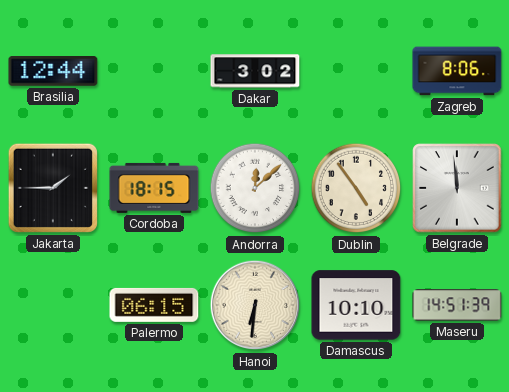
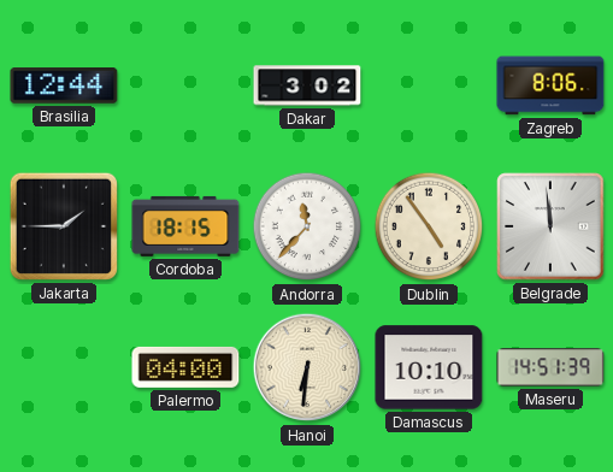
Andorra: 12:08 -> 11:37 (307, 226)
Palermo: 06:15 -> 04:00 (185, 367)
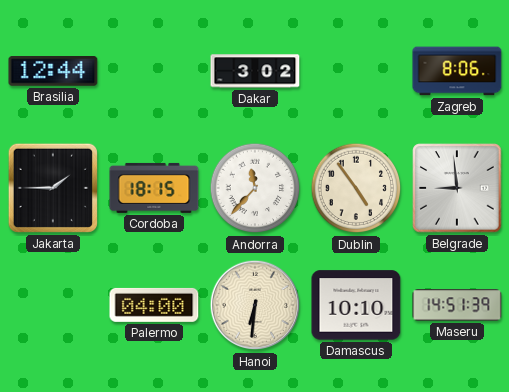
Belgrade: 11:59 -> 8:59 (457, 188)
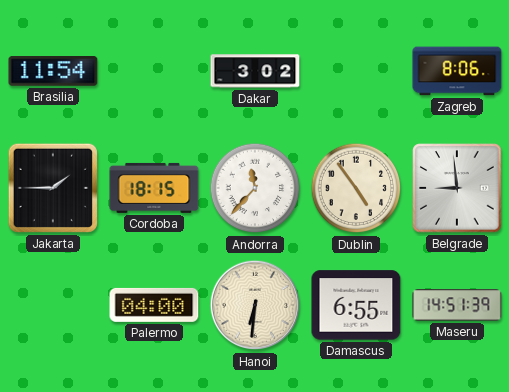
Brasilia: 12:44 -> 11:54 (53, 72)
Damascus: 10:10 -> 6:55 (356, 305)
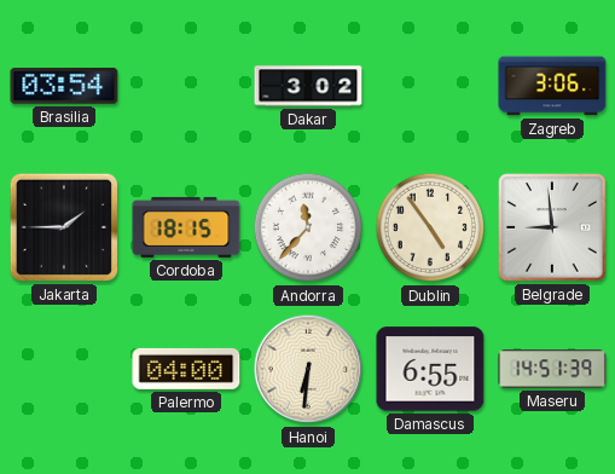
Brasilia: 11:54 -> 03:54 (64, 87)
Zagreb: 8:06 -> 3:06 (552, 86)
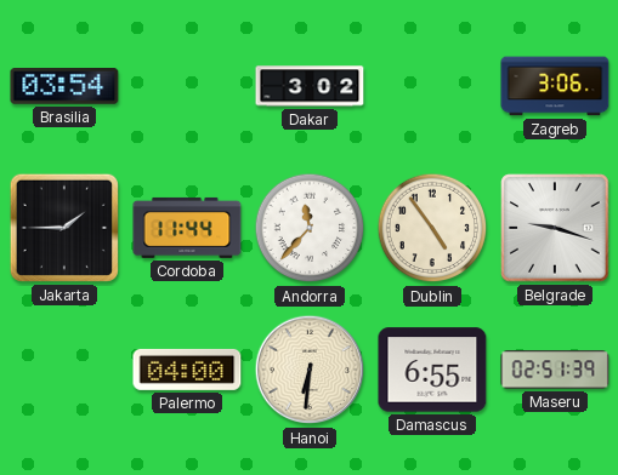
Cordoba: 18:15 -> 11:44 (187, 228)
Belgrade: 8:59 -> 9:18 (555, 228)
Maseru: 14:51 -> 02:51 (555, 370)
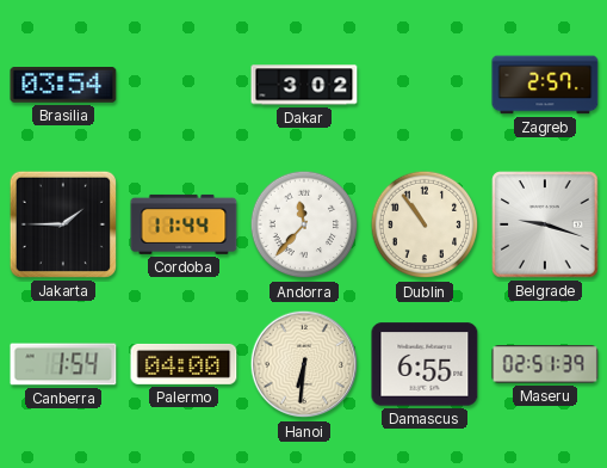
Zagreb: 3:06 -> 2:57 (545, 85)
Dublin: 4:54 -> 10:54 (425, 224)
Canberra: none -> 1:54 (63, 364)
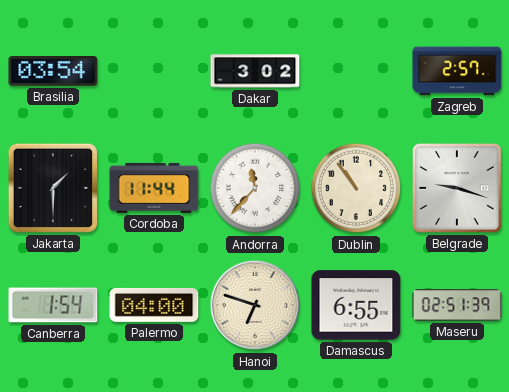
Jakarta: 1:45 -> 1:30 (53, 188)
Hanoi: 6:31 -> 6:48 (255, 305)
